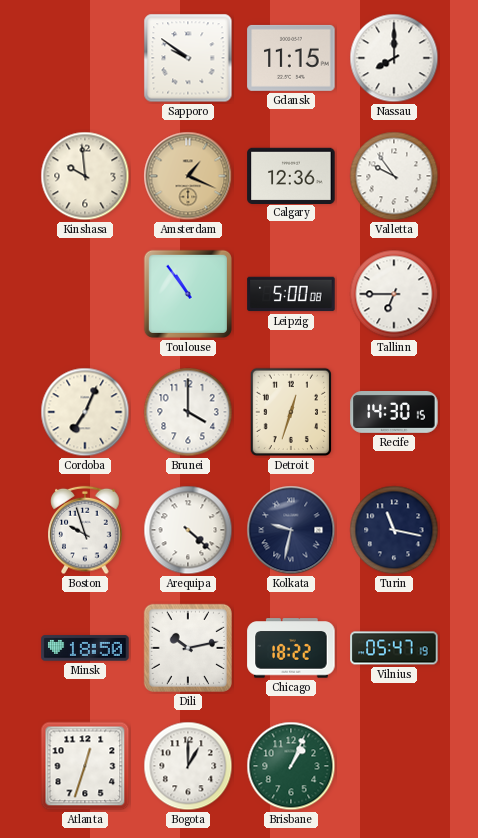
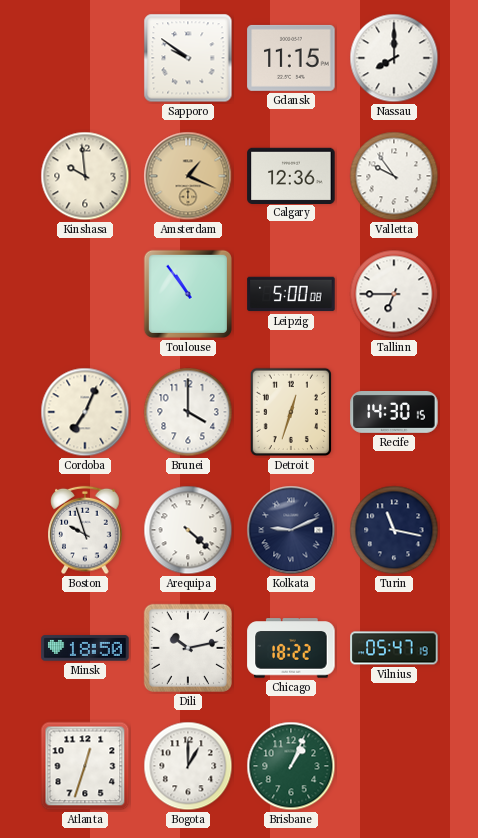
Kolkata: 9:32 -> 9:11 (291, 530)
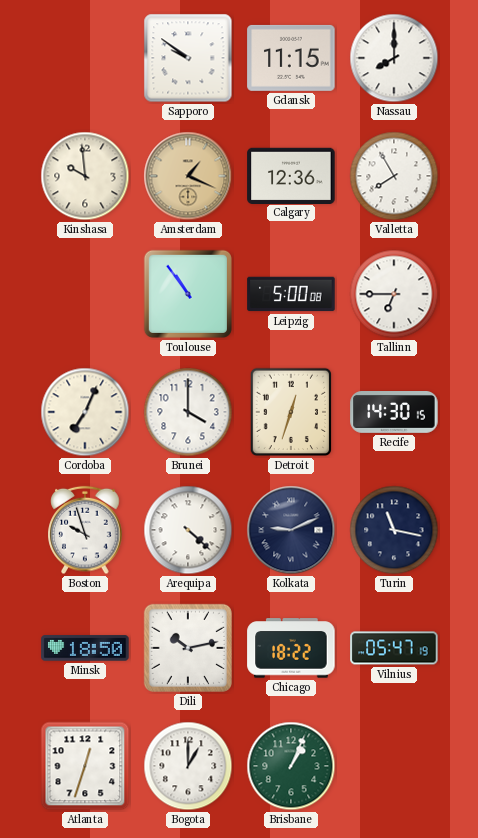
Valletta: 9:54 -> 7:55 (394, 176)
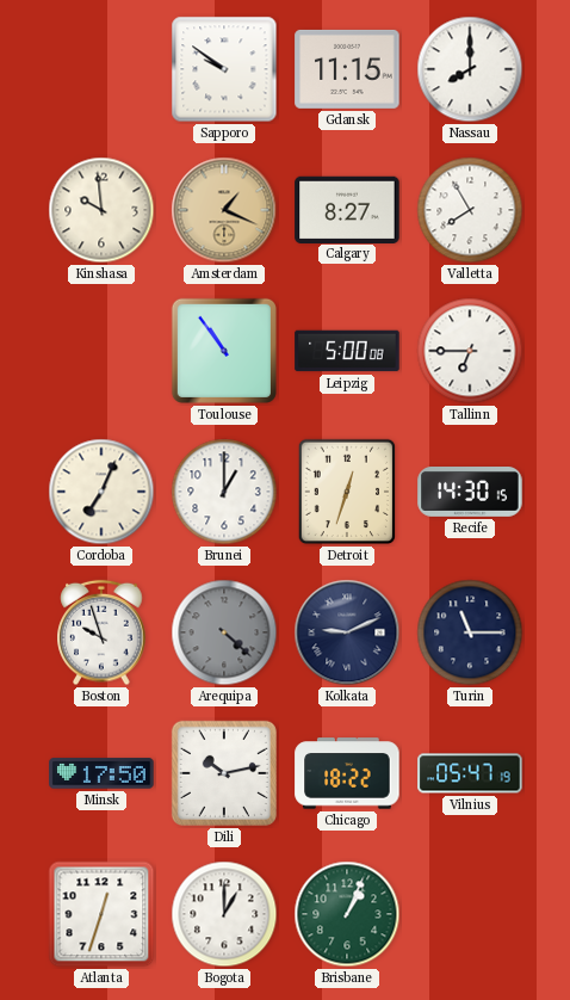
Calgary: 12:36 -> 8:27 (347, 209)
Brunei: 4:00 -> 1:00 (224, 492)
Arequipa dial: white -> grey (224, 632)
Turin: 11:17 -> 11:15 (470, 632)
Minsk: 18:50 -> 17:50 (101, 773)
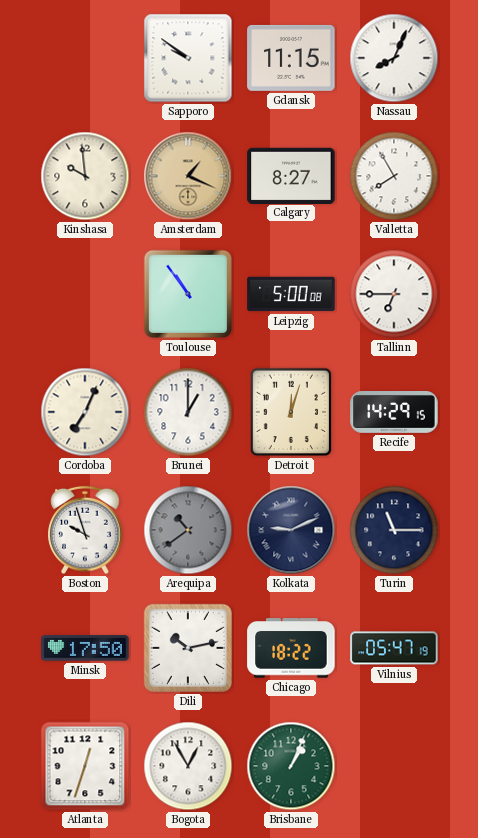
Nassau: 8:00 -> 8:04 (394, 58)
Detroit: 12:33 -> 12:03 (291, 412)
Recife: 14:30 -> 14:29 (394, 413)
Arequipa: 4:22 -> 10:39 (188, 530)
Bogota: 1:00 -> 12:55 (188, 766)
